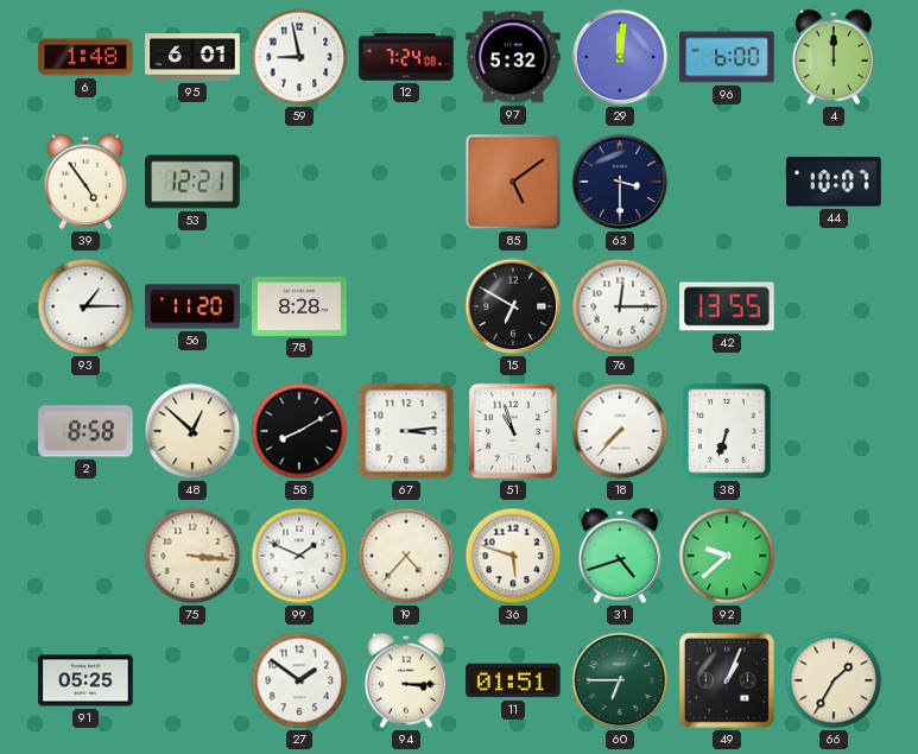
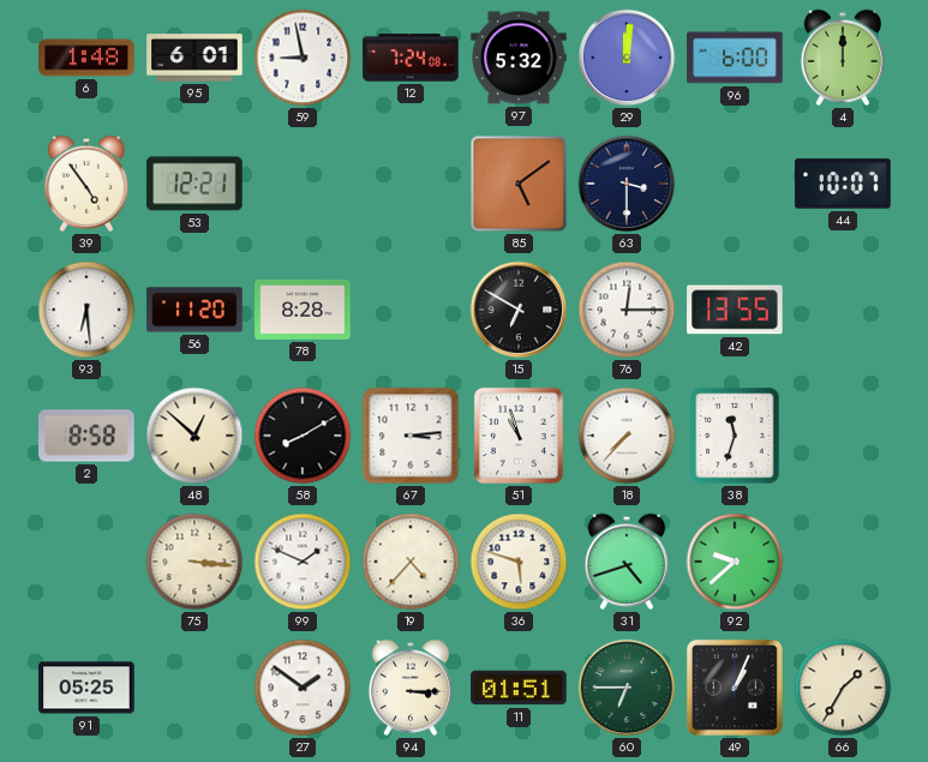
93: 1:15 -> 6:29 (86, 310)
38: 6:33 -> 11:33 (735, 436)
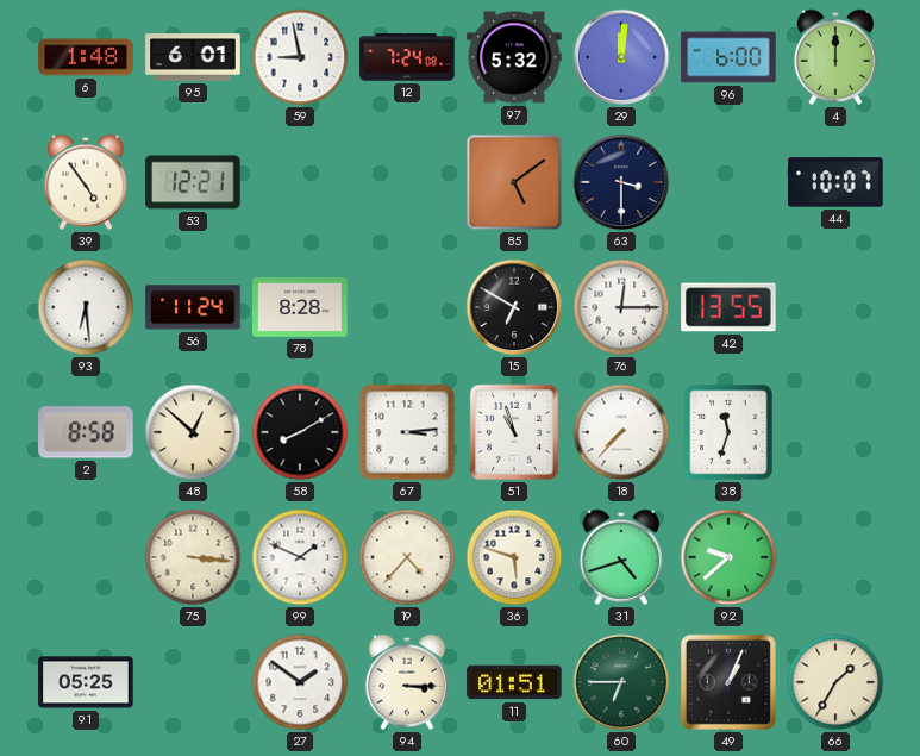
56: 11:20 -> 11:24 (193, 307)
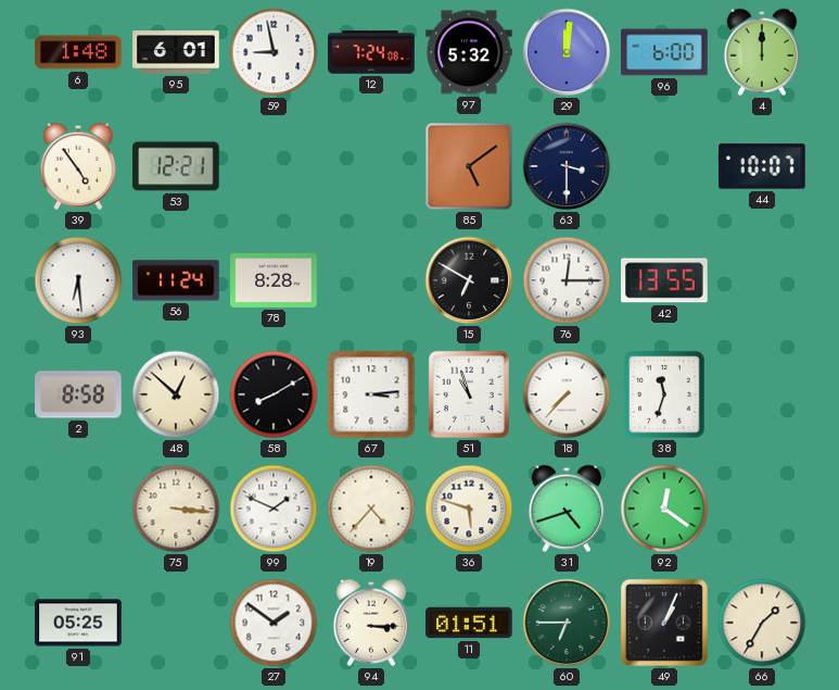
92: 9:38 -> 12:21 (664, 509)
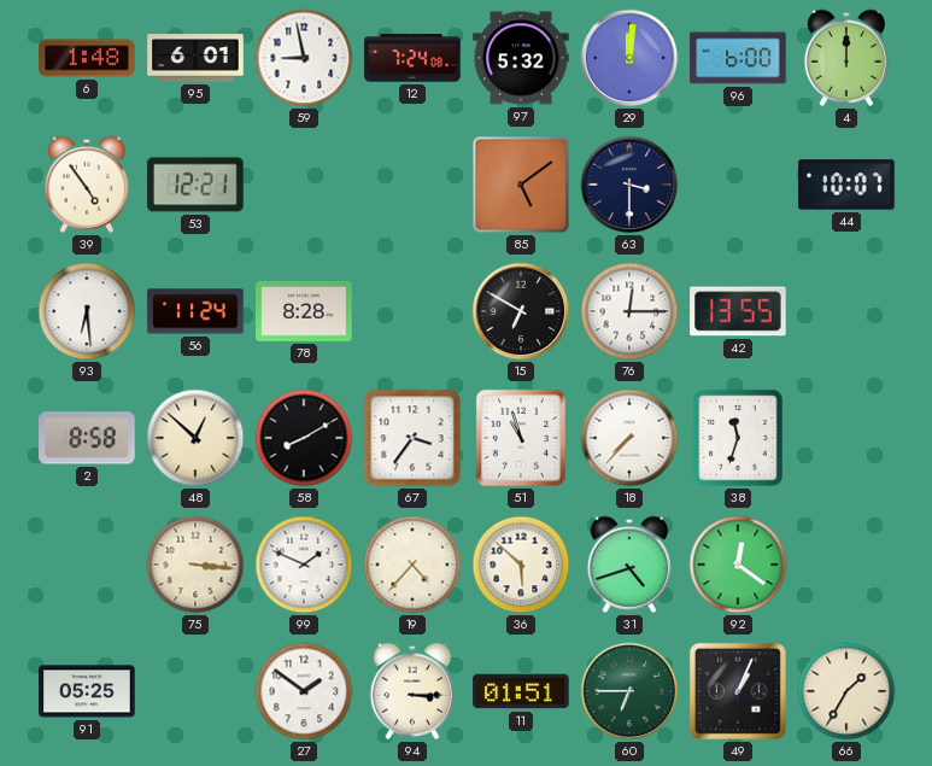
67: 3:14 -> 3:36 (412, 438)
36: 5:48 -> 5:52 (521, 565)
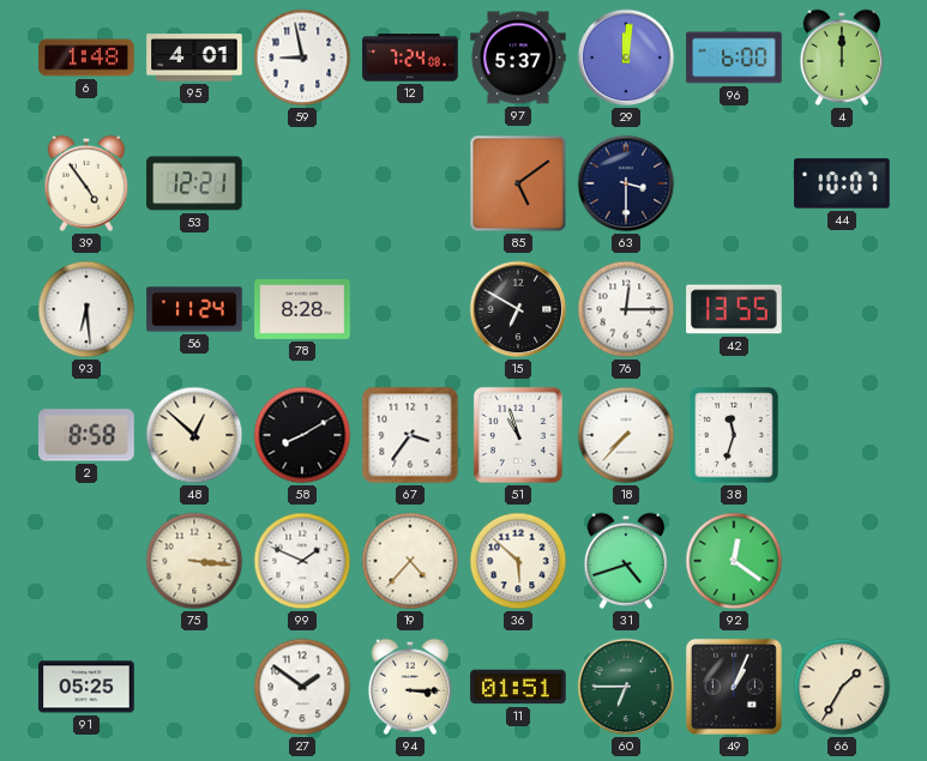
95: 6:01 -> 4:01 (194, 58)
97: 5:32 -> 5:37 (518, 58)
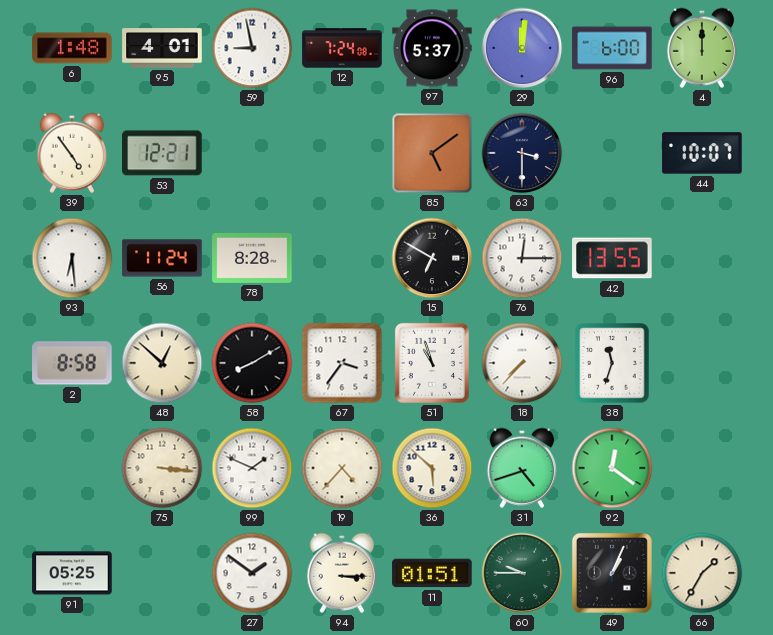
60: 6:45 -> 9:45 (522, 573)
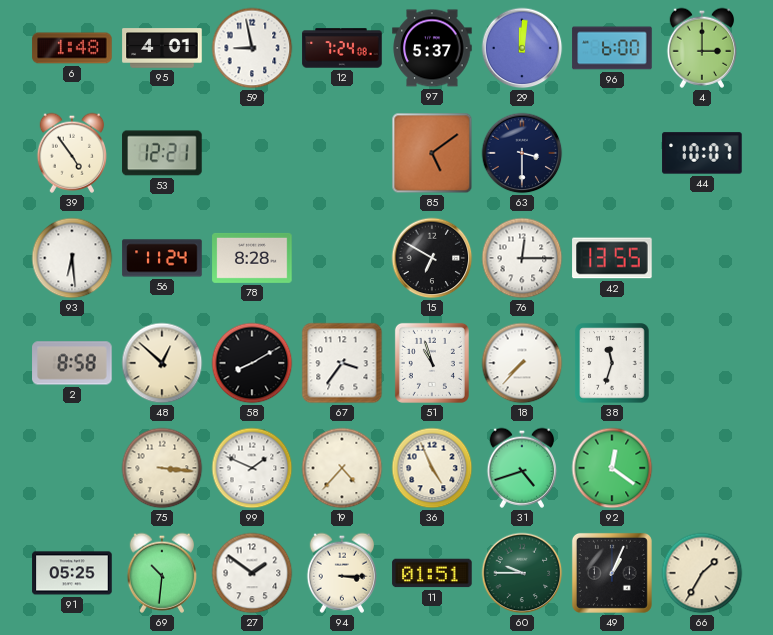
4: 12:00 -> 3:00 (701, 48)
36: 5:52 -> 4:56 (432, 468)
69: none -> 10:31 (161, 573)
